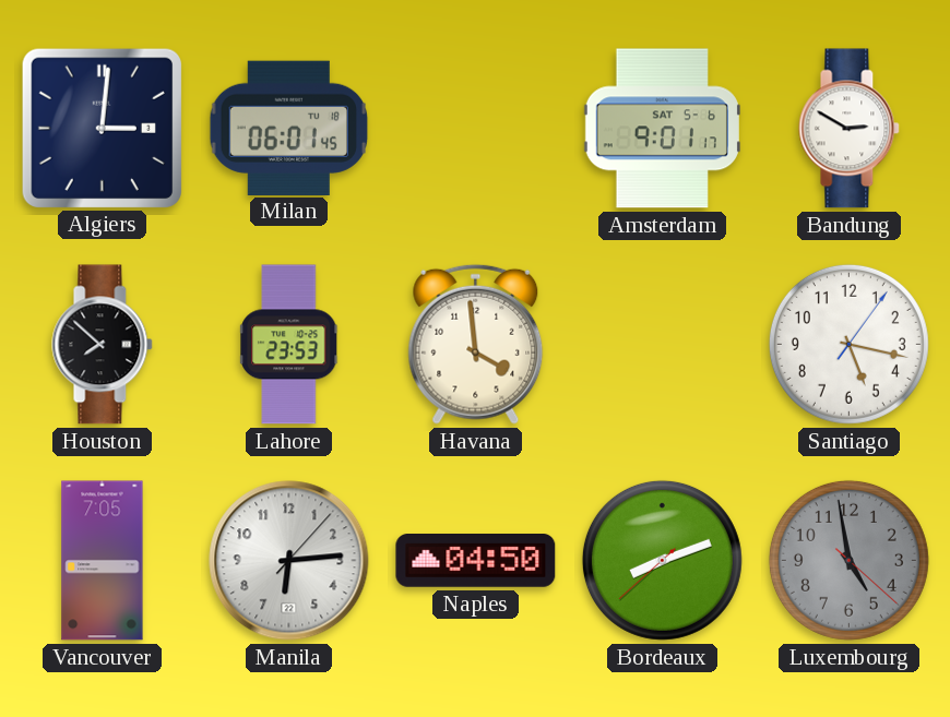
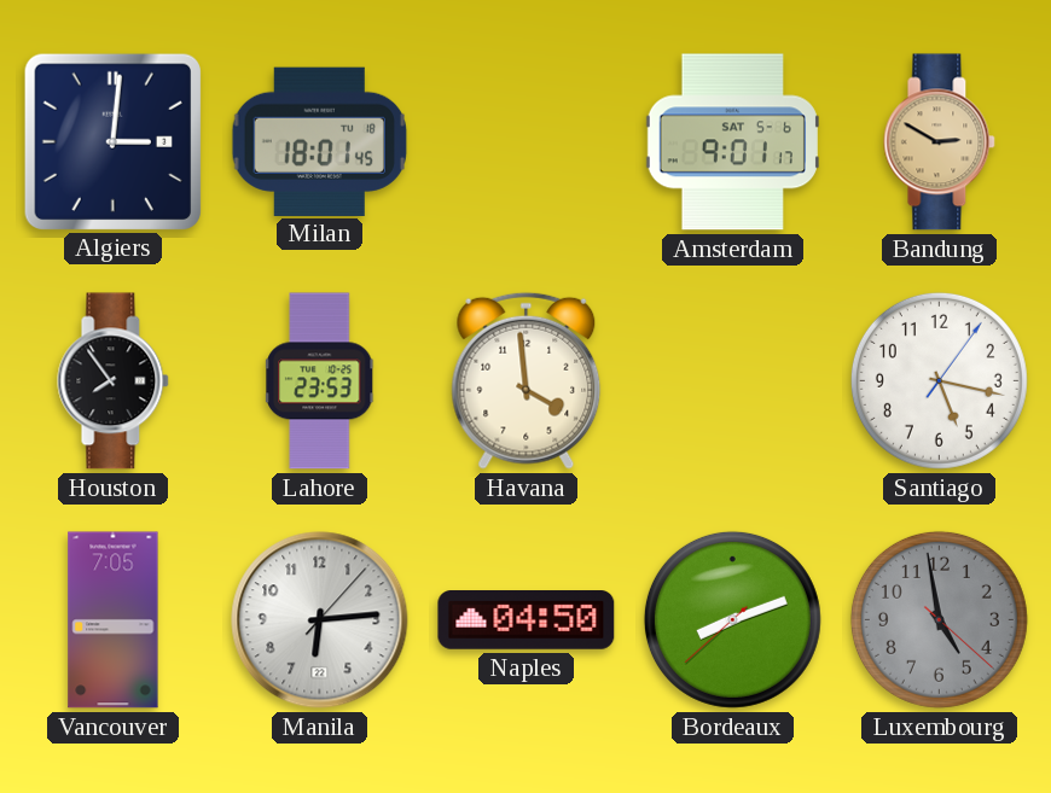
Milan: 06:01 -> 18:01 (319, 141)
Bandung dial: white -> champagne (940, 142)
Houston: 7:52 -> 7:54 (114, 381)
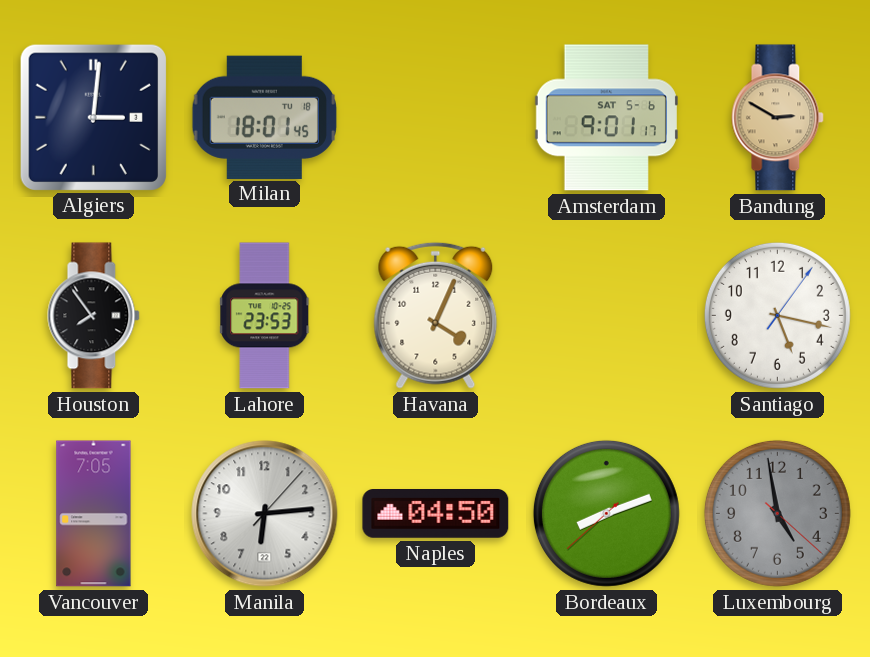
Havana: 3:59 -> 4:04 (436, 315)
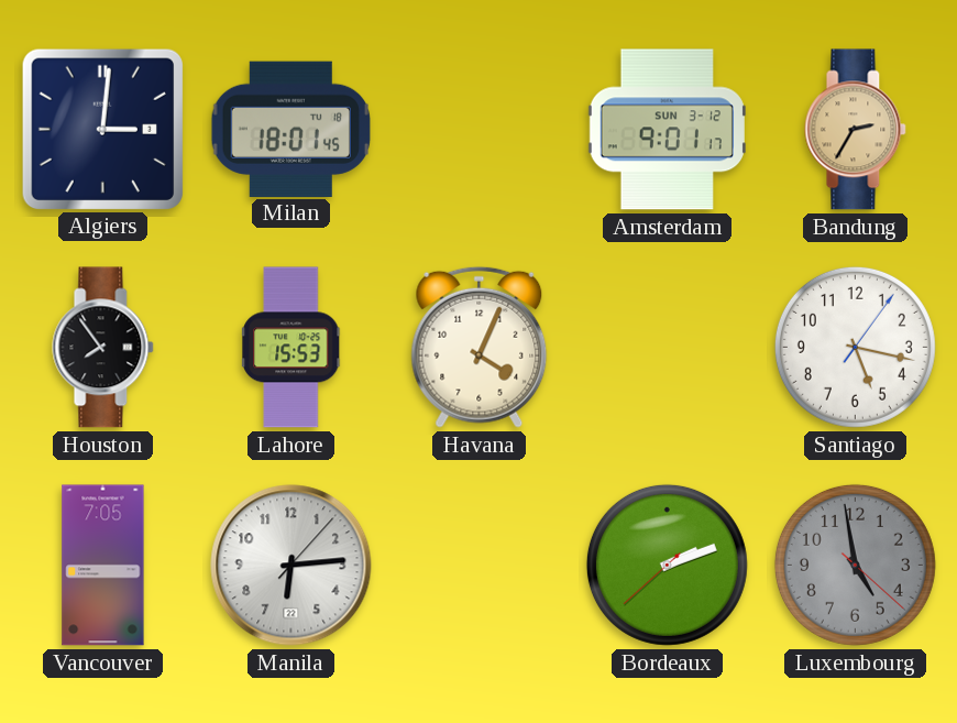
Amsterdam date: SAT 5-6 -> SUN 3-12 (667, 130)
Bandung: 2:50 -> 2:35 (856, 130)
Lahore: 23:53 -> 15:53 (291, 348)
Naples: 04:50 -> none (436, 514)
Bordeaux: 8:11 -> 2:11 (667, 565)
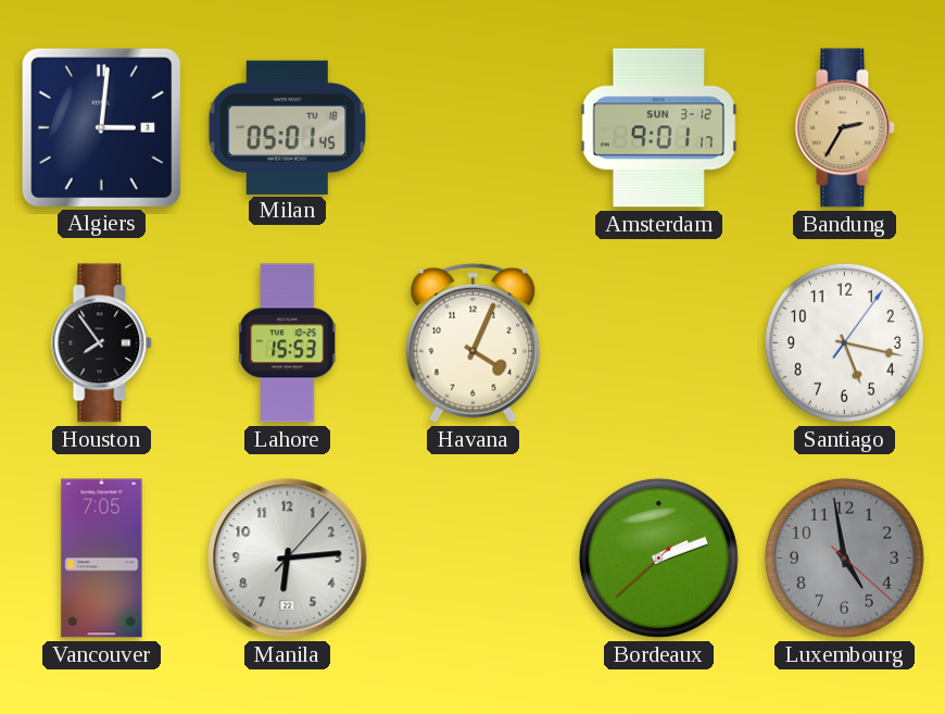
Milan: 18:01 -> 05:01 (287, 127)
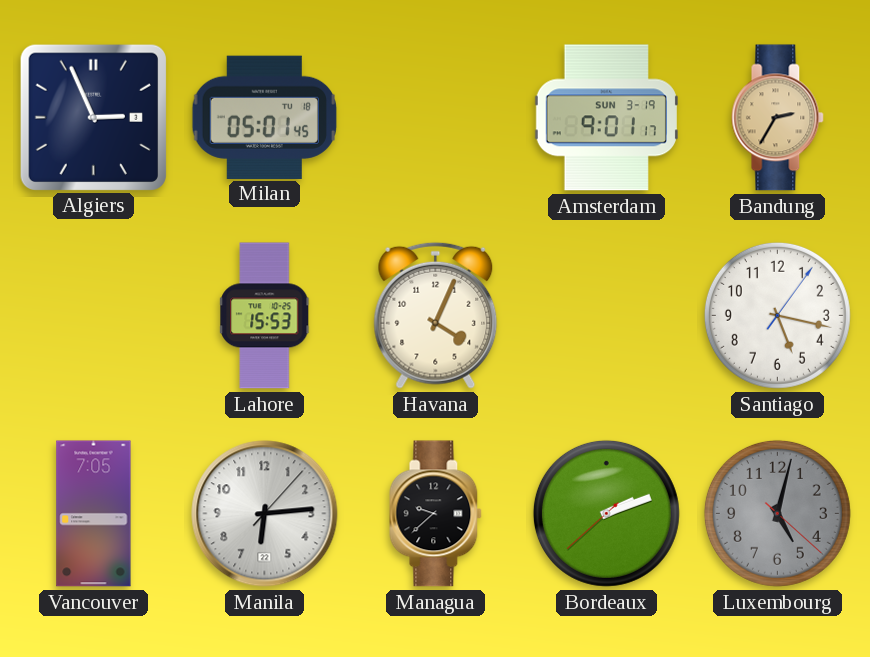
Algiers: 3:01 -> 2:56 (93, 117)
Amsterdam date: SUN 3-12 -> SUN 3-19 (606, 118)
Houston: 7:54 -> none (102, 343)
Managua: none -> 9:38 (436, 514)
Luxembourg: 4:58 -> 5:02 (777, 513)
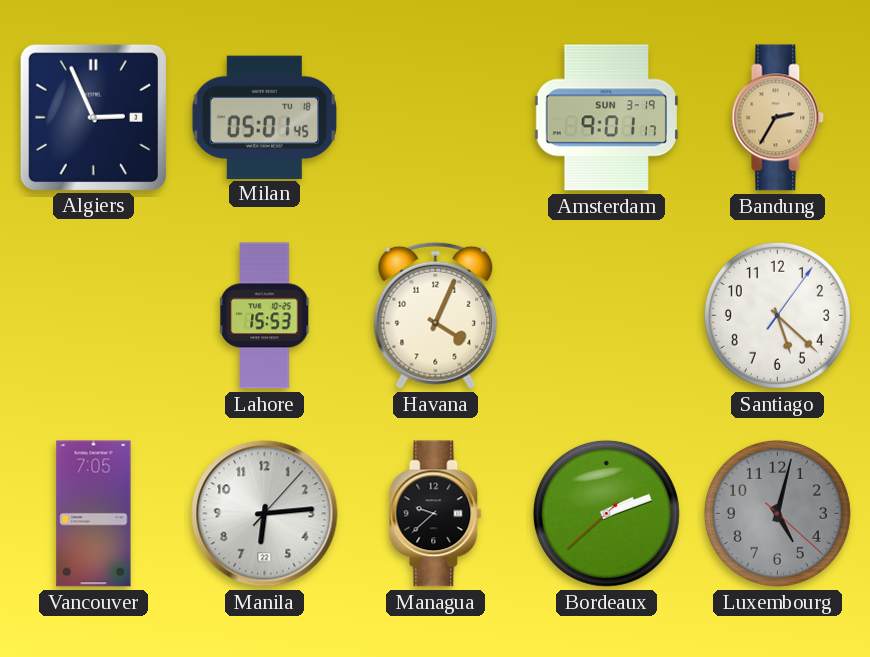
Santiago: 5:17 -> 5:22 (777, 315)
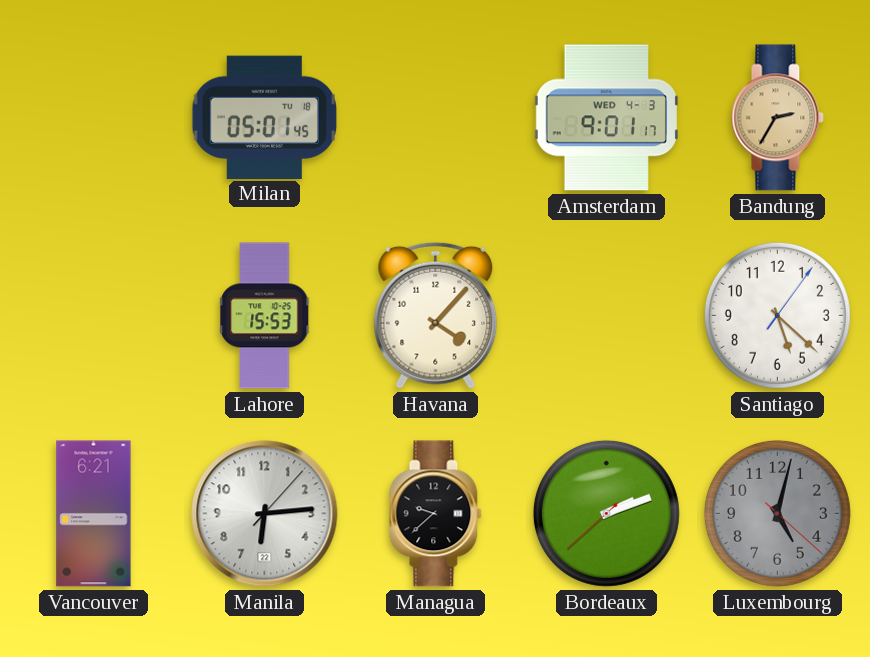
Algiers: 2:56 -> none (93, 117)
Amsterdam date: SUN 3-19 -> WED 4-3 (606, 118)
Havana: 4:04 -> 4:07 (436, 315)
Vancouver: 7:05 -> 6:21 (94, 514)
